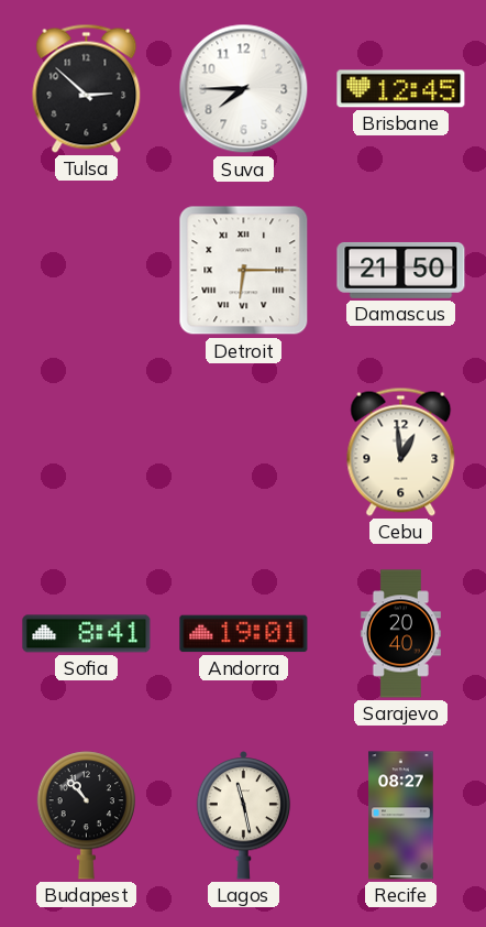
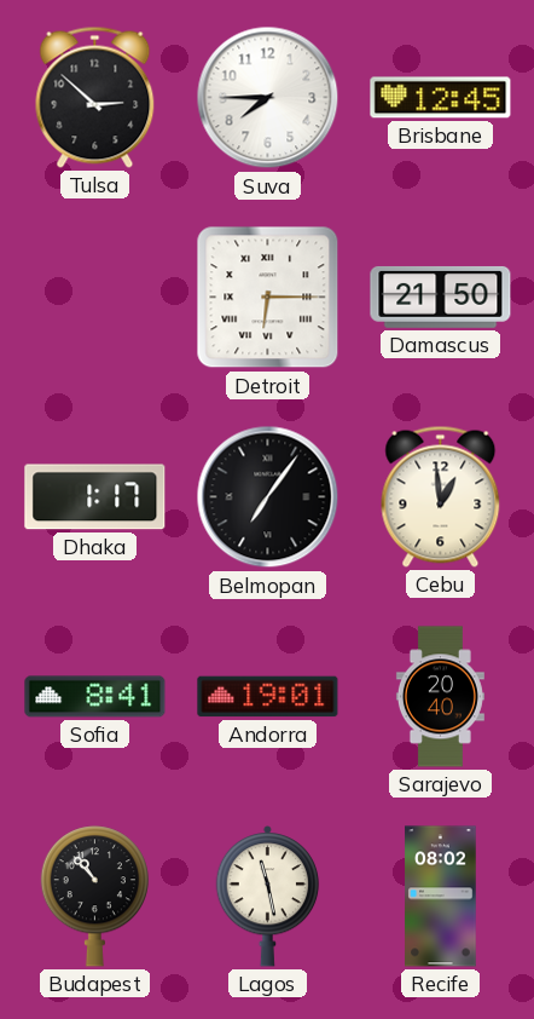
Dhaka: none -> 1:17 (95, 497)
Belmopan: none -> 7:06 (268, 497)
Recife: 08:27 -> 08:02 (441, 897)
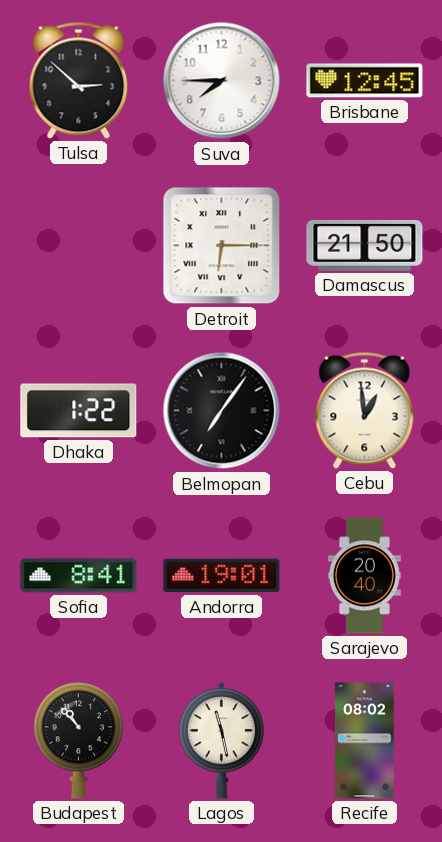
Dhaka: 1:17 -> 1:22 (79, 411)
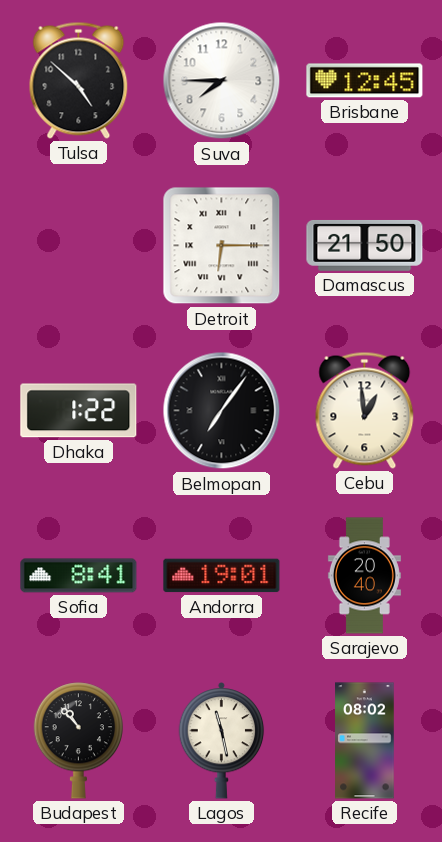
Tulsa: 2:52 -> 4:52 (79, 80)
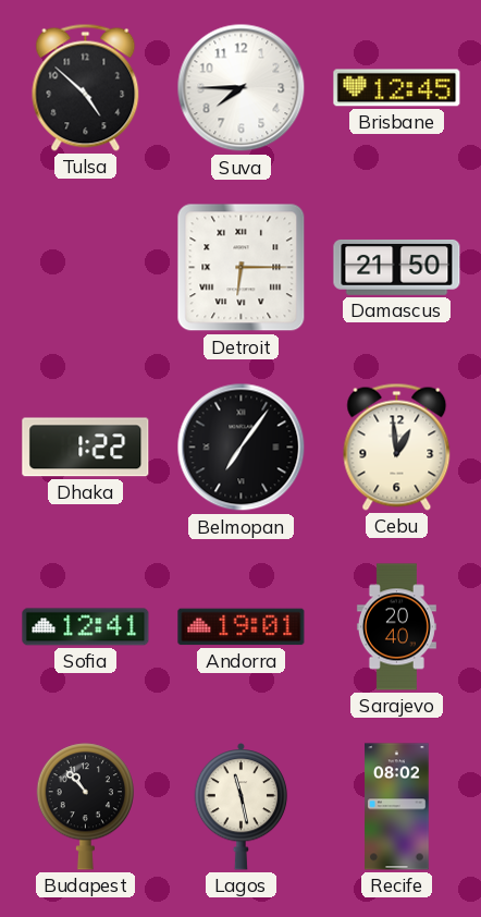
Sofia: 8:41 -> 12:41 (86, 627)
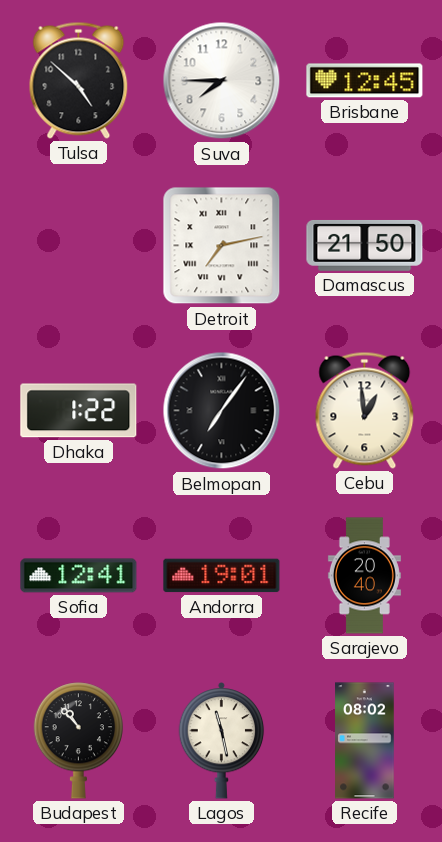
Detroit: 6:15 -> 7:13 (222, 246)
